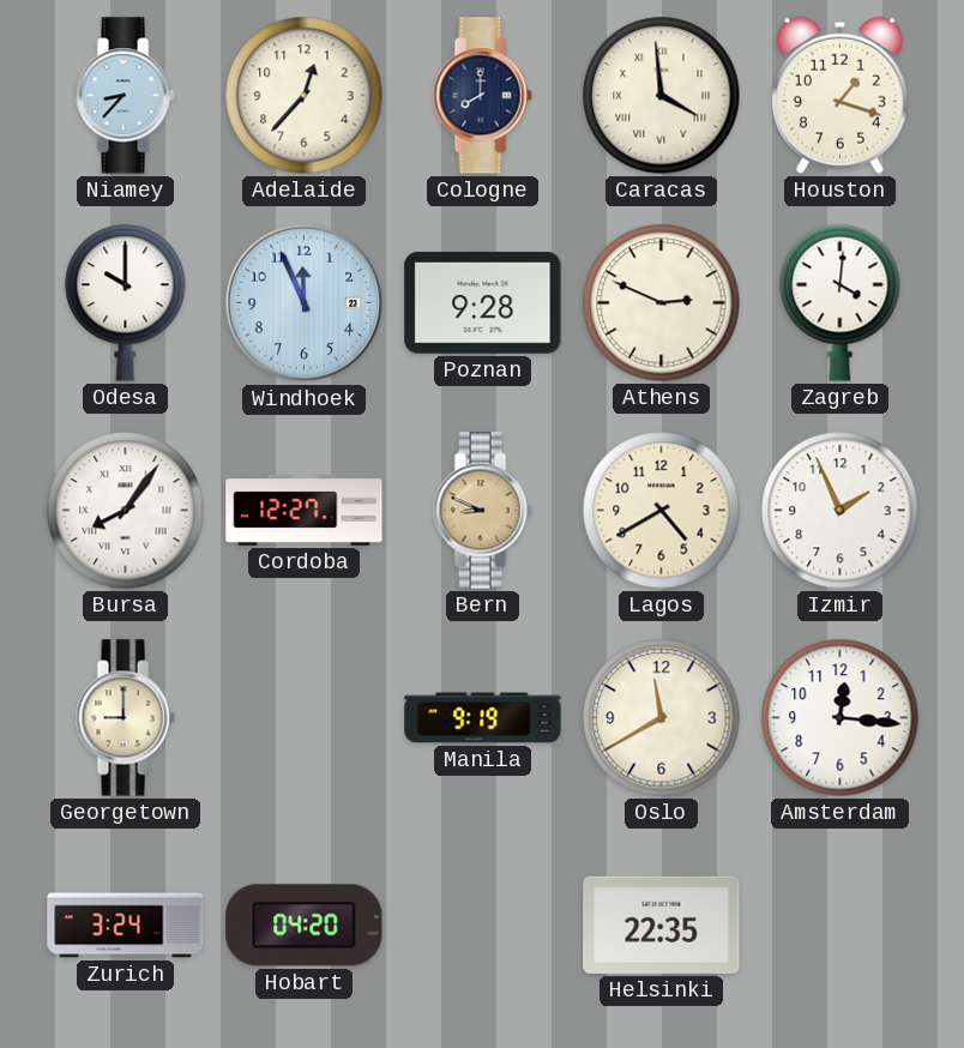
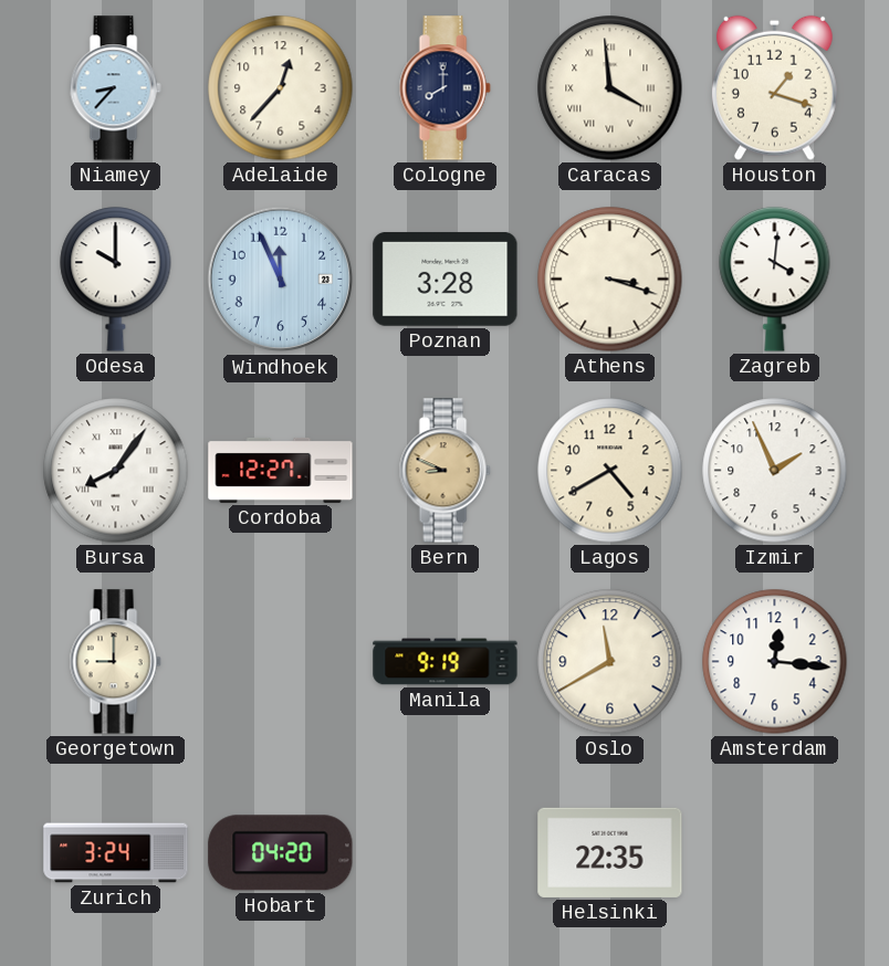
Poznan: 9:28 -> 3:28 (446, 279)
Athens: 2:49 -> 3:18 (610, 280)
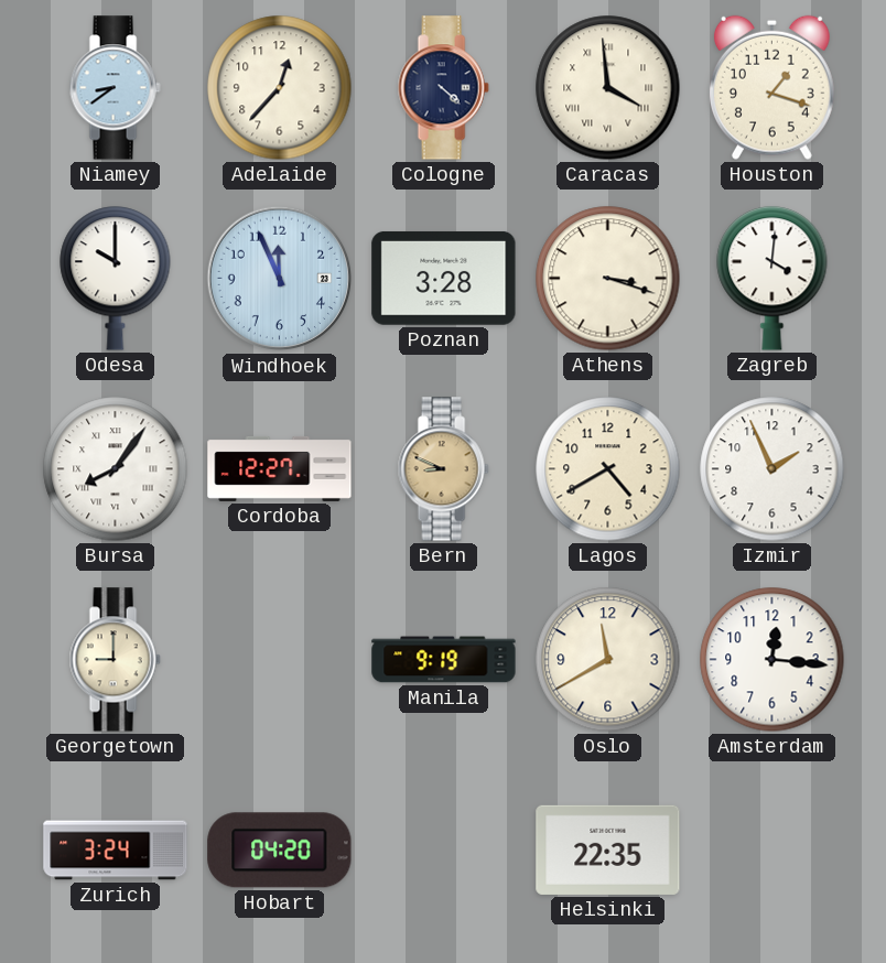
Niamey: 8:37 -> 8:39 (115, 88)
Cologne: 8:00 -> 4:22 (443, 88)
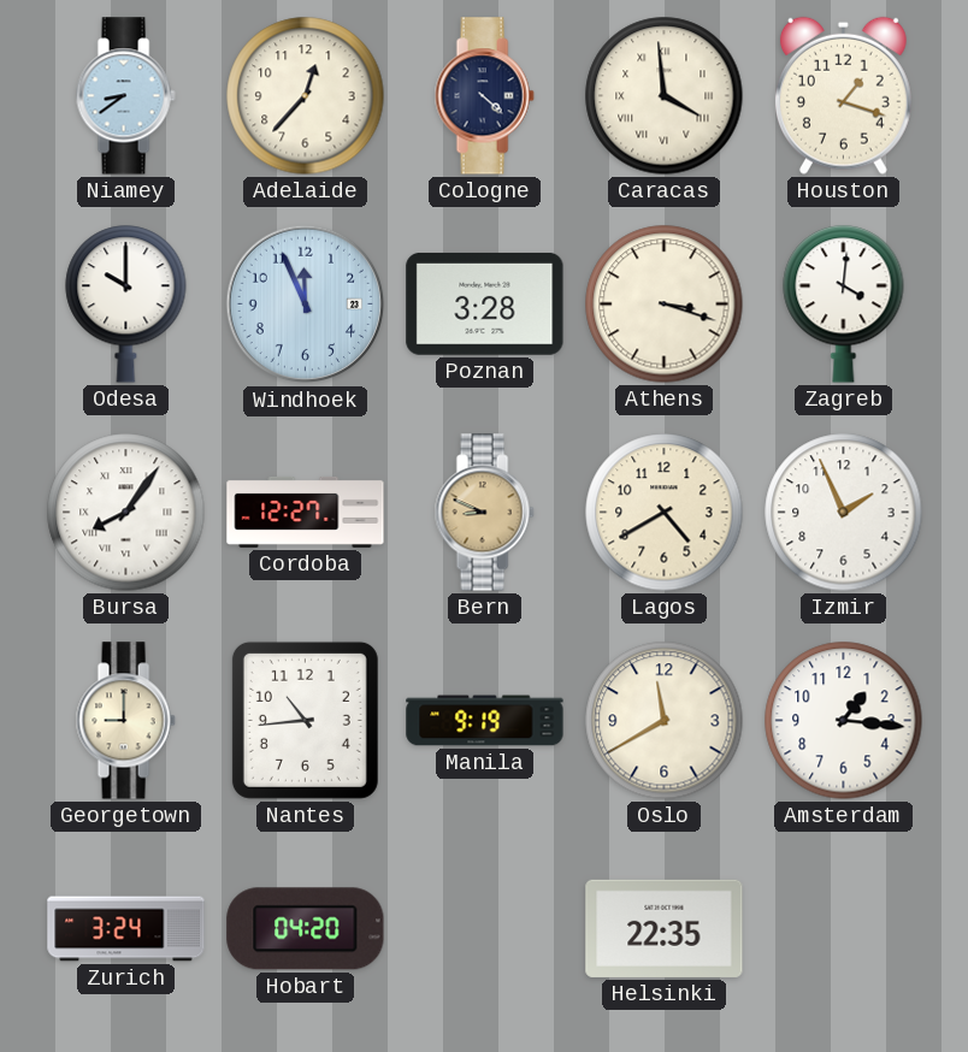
Nantes: none -> 10:44 (305, 720)
Amsterdam: 12:16 -> 1:16 (844, 721)
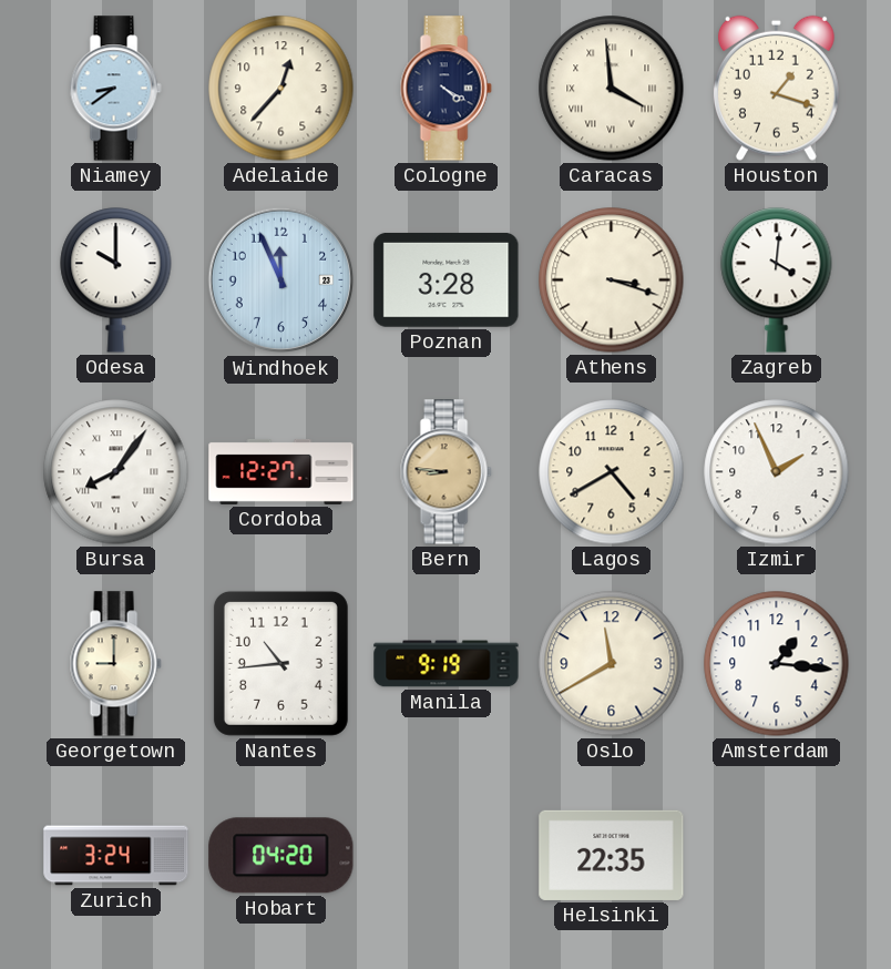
Cologne: 4:22 -> 4:20 (445, 89)
Bern: 8:49 -> 8:46 (445, 472)
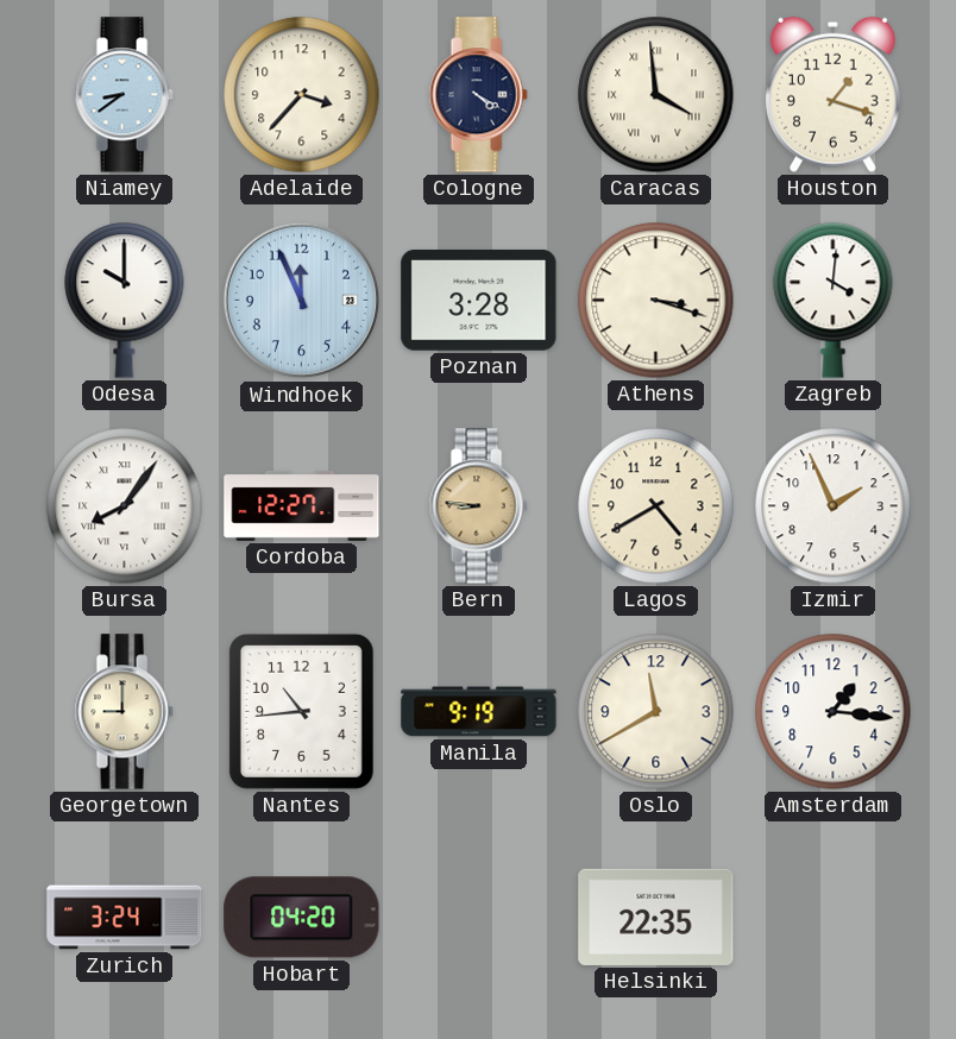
Adelaide: 12:37 -> 3:37 (302, 95)
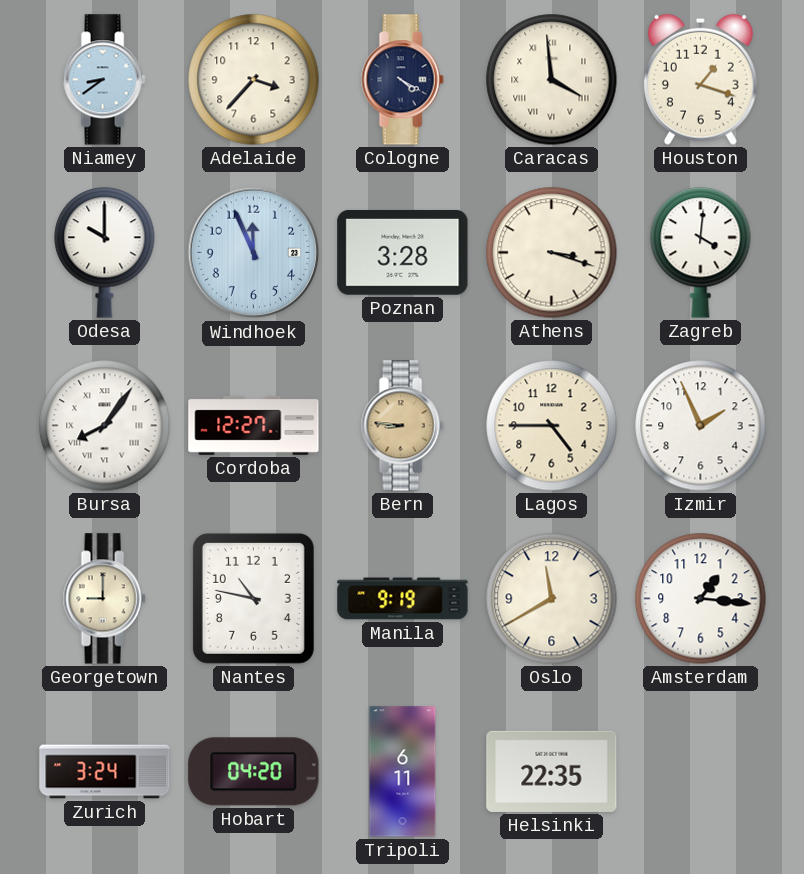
Lagos: 4:40 -> 4:45 (552, 426)
Nantes: 10:44 -> 10:47 (253, 598)
Tripoli: none -> 6:11 (403, 772)
